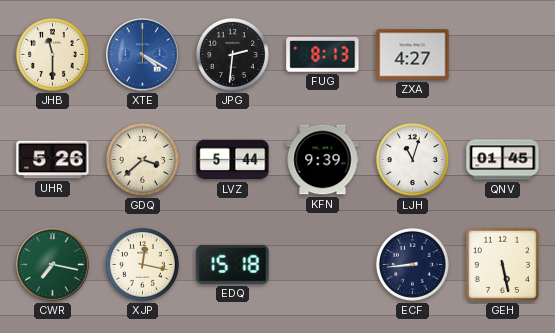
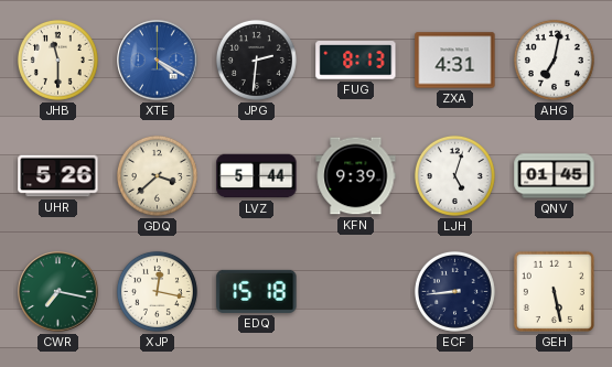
ZXA: 4:27 -> 4:31 (455, 61)
AHG: none -> 7:02 (554, 60)
LJH: 11:03 -> 5:03 (454, 175)
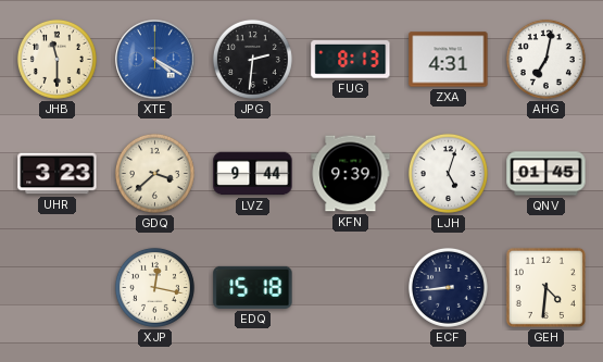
UHR: 5:26 -> 3:23 (58, 174)
LVZ: 5:44 -> 9:44 (253, 174)
CWR: 7:17 -> none (58, 292)
GEH: 5:28 -> 4:31 (545, 287)
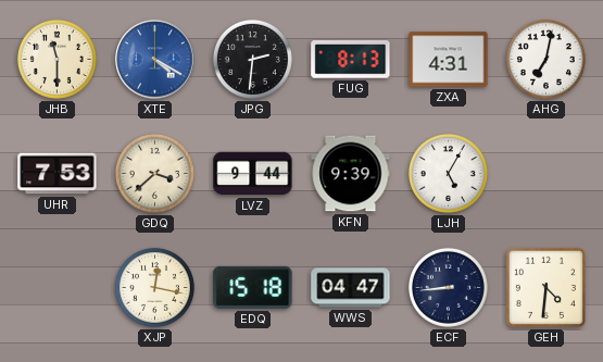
UHR: 3:23 -> 7:53 (58, 174)
LJH: 5:03 -> 5:05 (448, 173)
QNV: 01:45 -> none (547, 174)
WWS: none -> 04:47 (351, 288)
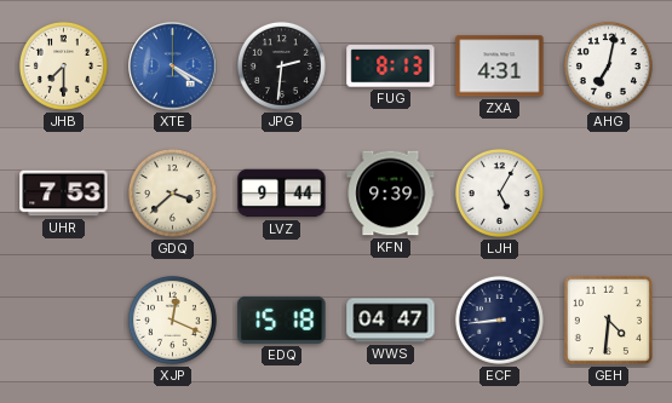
JHB: 11:30 -> 7:30 (63, 65)
XJP: 12:17 -> 12:19 (172, 319)
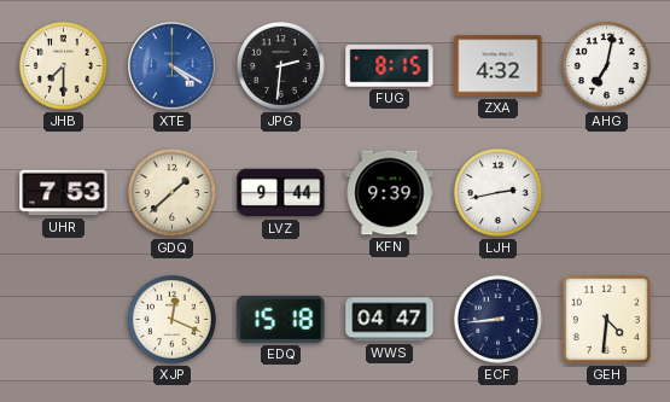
FUG: 8:13 -> 8:15 (390, 66)
ZXA: 4:31 -> 4:32 (499, 66)
GDQ: 3:38 -> 1:38 (171, 192)
LJH: 5:05 -> 2:43 (497, 192)
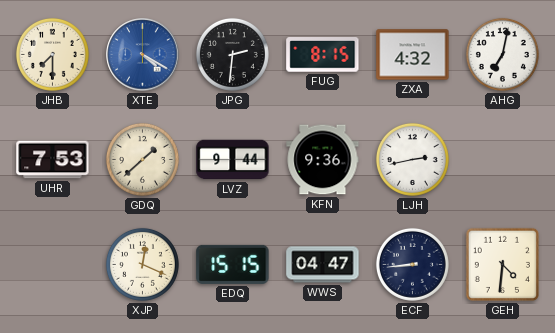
KFN: 9:39 -> 9:36 (323, 160)
EDQ: 15:18 -> 15:15 (233, 264)
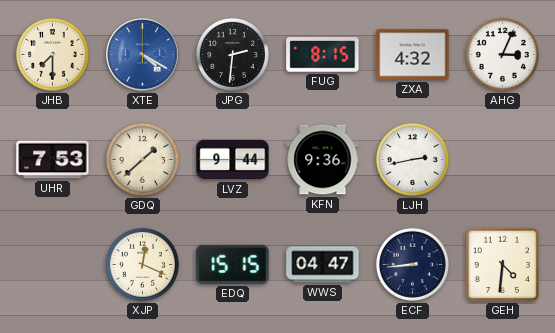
AHG: 7:02 -> 3:04 (502, 54)
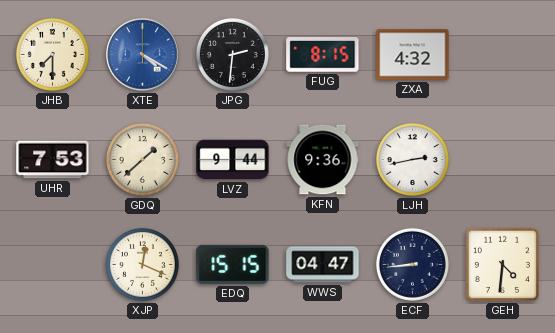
AHG: 3:04 -> none (502, 54)
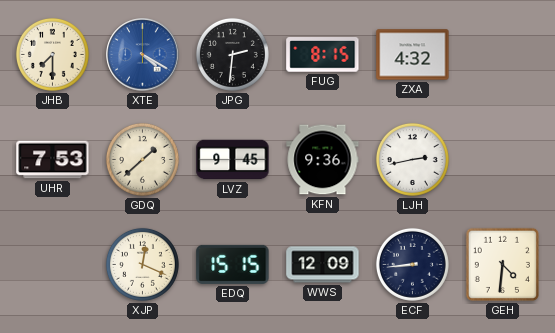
LVZ: 9:44 -> 9:45 (233, 160)
WWS: 04:47 -> 12:09 (323, 265)
